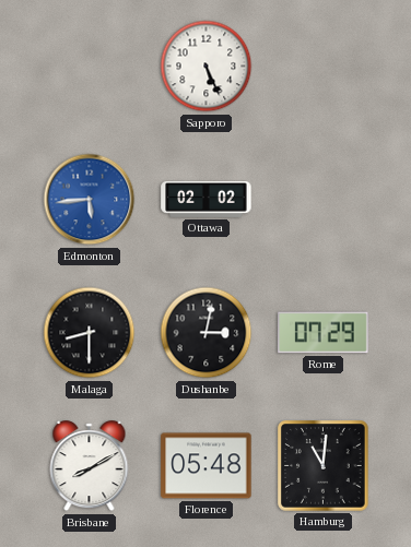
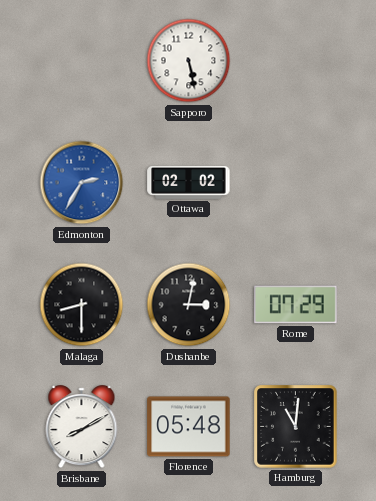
Sapporo: 5:26 -> 5:28 (189, 61)
Edmonton: 5:44 -> 2:35 (82, 183)
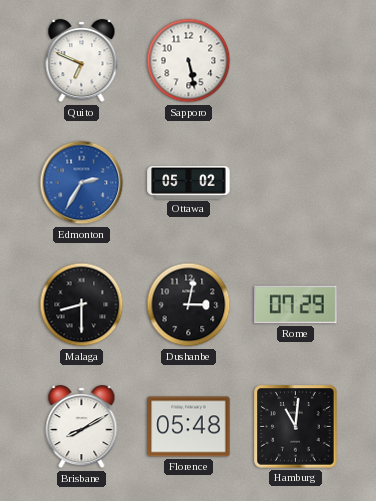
Quito: none -> 6:49 (82, 61)
Ottawa: 02:02 -> 05:02 (189, 182)
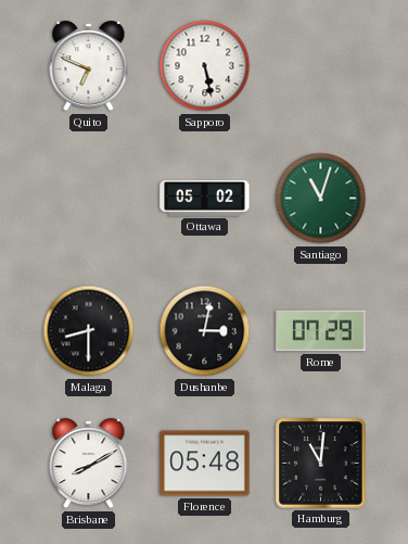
Edmonton: 2:35 -> none (82, 183)
Santiago: none -> 11:03 (321, 199)
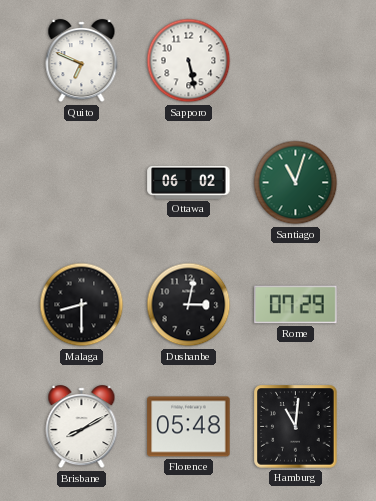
Ottawa: 05:02 -> 06:02 (189, 182)
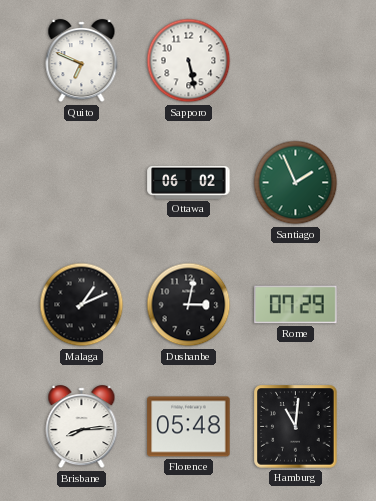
Santiago: 11:03 -> 1:56 (296, 183)
Malaga: 8:30 -> 1:11 (82, 305)
Brisbane: 8:10 -> 8:14 (82, 427)
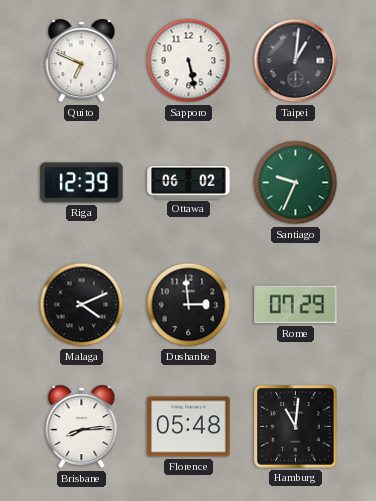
Taipei: none -> 1:01 (296, 61)
Riga: none -> 12:39 (82, 183)
Santiago: 1:56 -> 9:34 (296, 183)
Malaga: 1:11 -> 4:11 (82, 305)
Dushanbe: 3:02 -> 2:59 (189, 305)
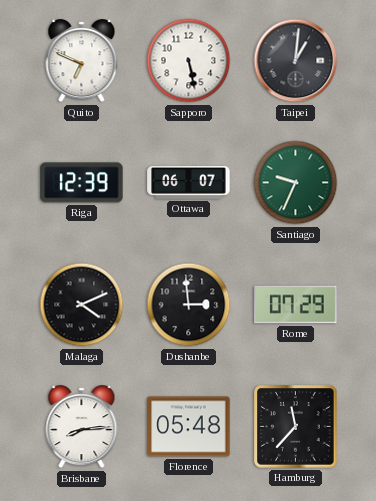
Ottawa: 06:02 -> 06:07 (189, 182)
Hamburg: 11:01 -> 11:37 (296, 427)
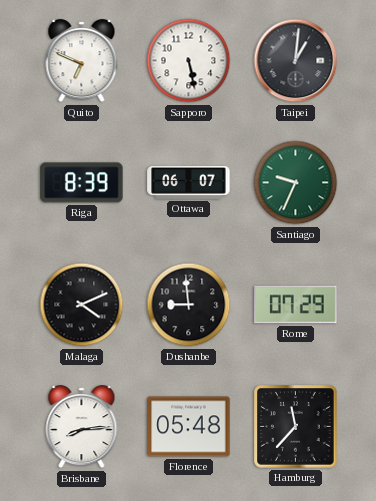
Riga: 12:39 -> 8:39 (82, 183)
Dushanbe: 2:59 -> 8:59 (189, 305)
